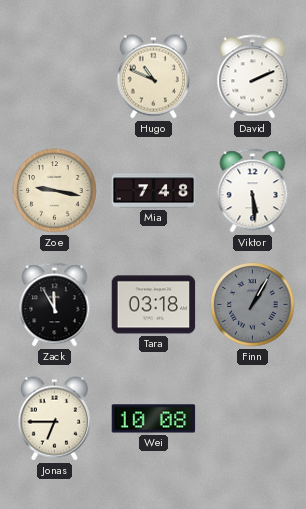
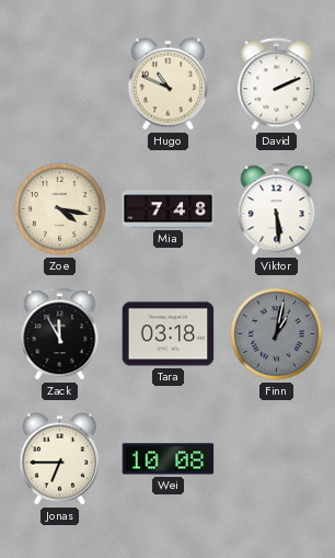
Zoe: 9:17 -> 4:17 (60, 209)
Finn: 1:05 -> 1:02 (277, 334)
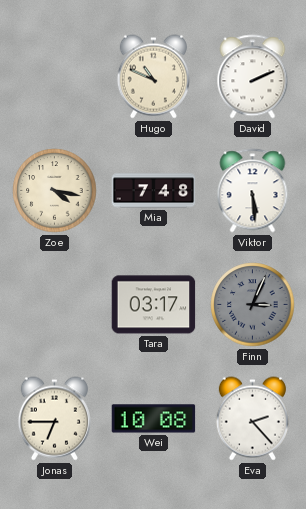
Zack: 11:55 -> none (60, 334)
Tara: 03:18 -> 03:17 (154, 305)
Finn: 1:02 -> 3:04 (253, 305)
Eva: none -> 2:23 (252, 419)
